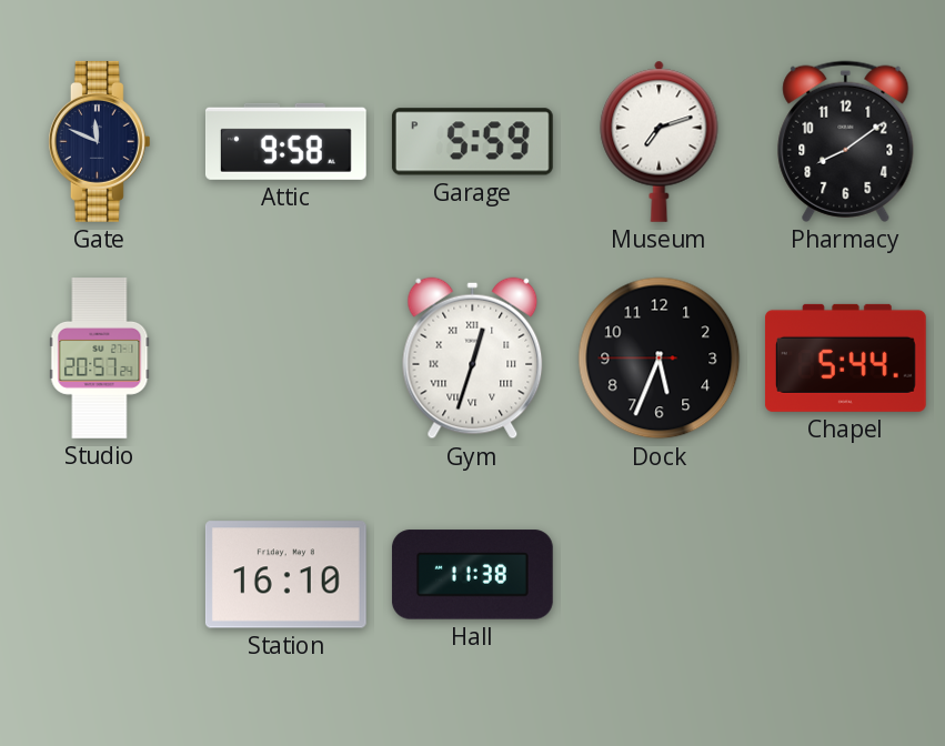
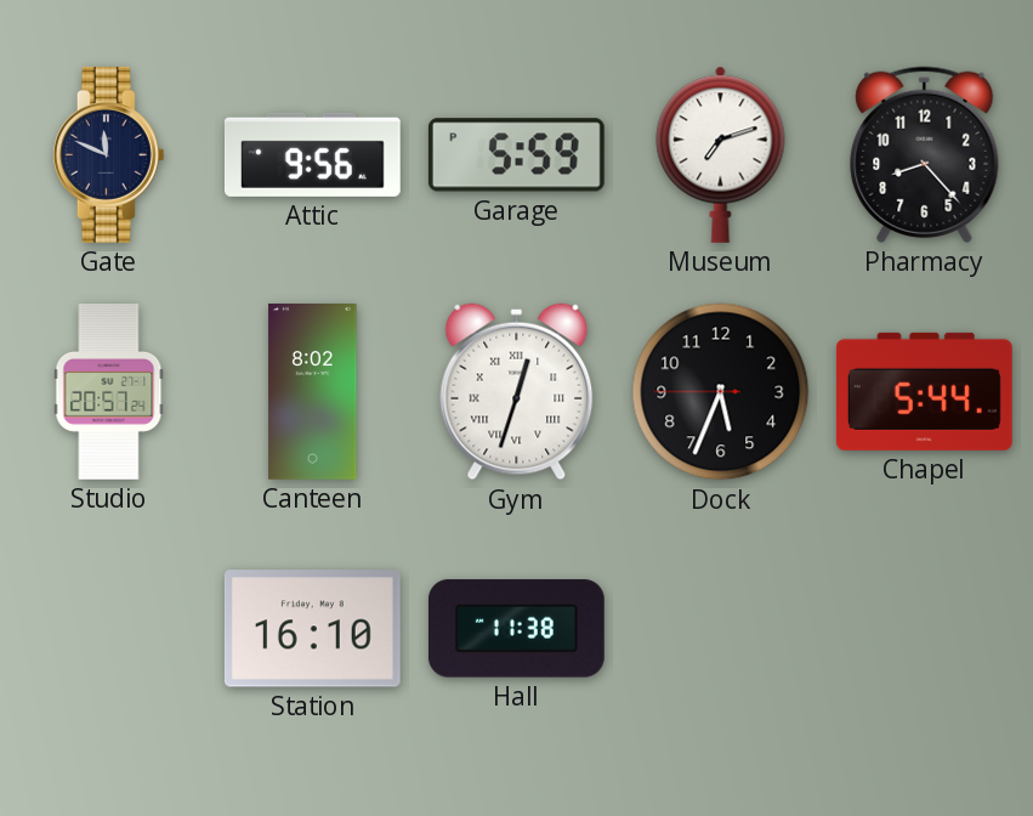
Attic: 9:58 -> 9:56 (312, 154)
Pharmacy: 8:09 -> 8:23 (925, 154)
Canteen: none -> 8:02 (313, 392)
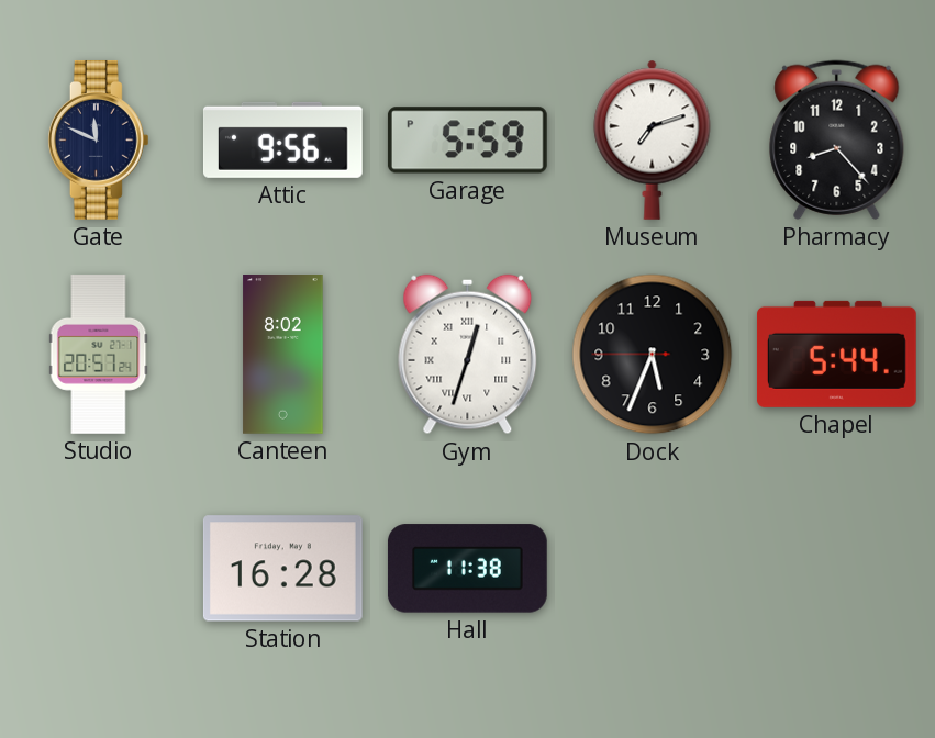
Station: 16:10 -> 16:28 (282, 569)
